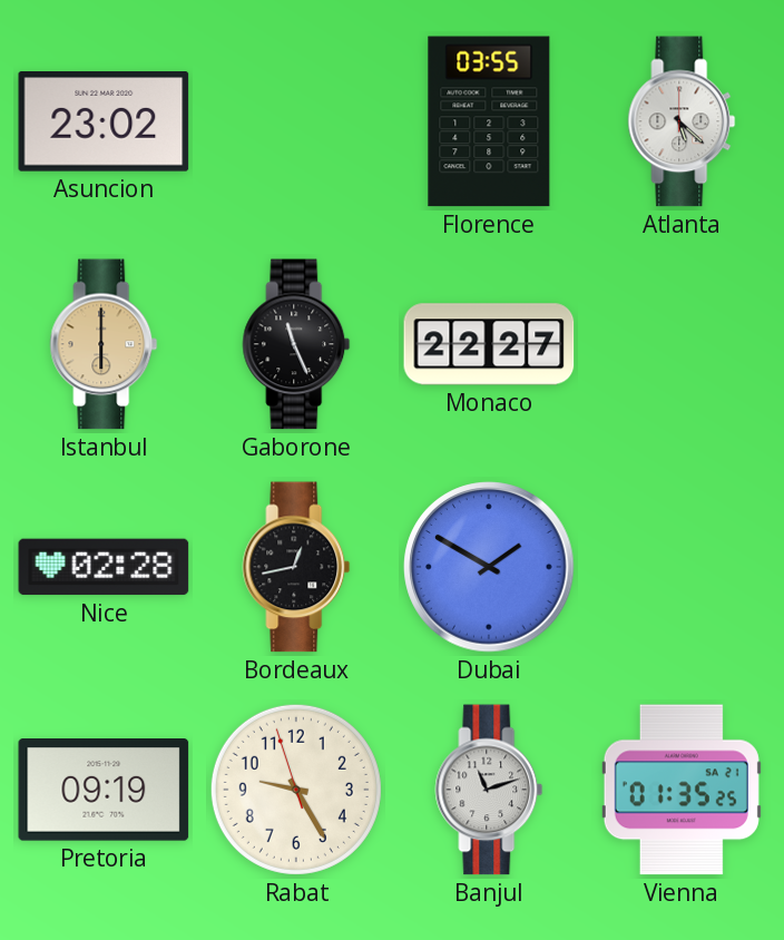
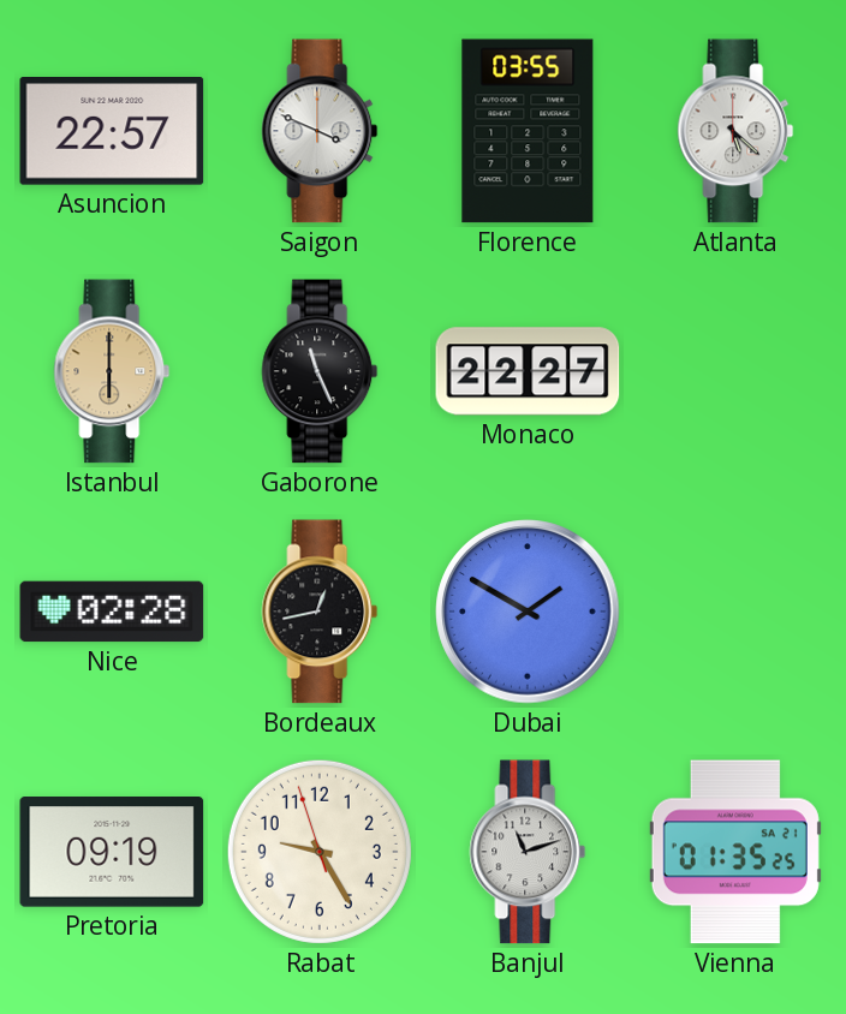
Asuncion: 23:02 -> 22:57 (112, 131)
Saigon: none -> 3:49 (320, 131)
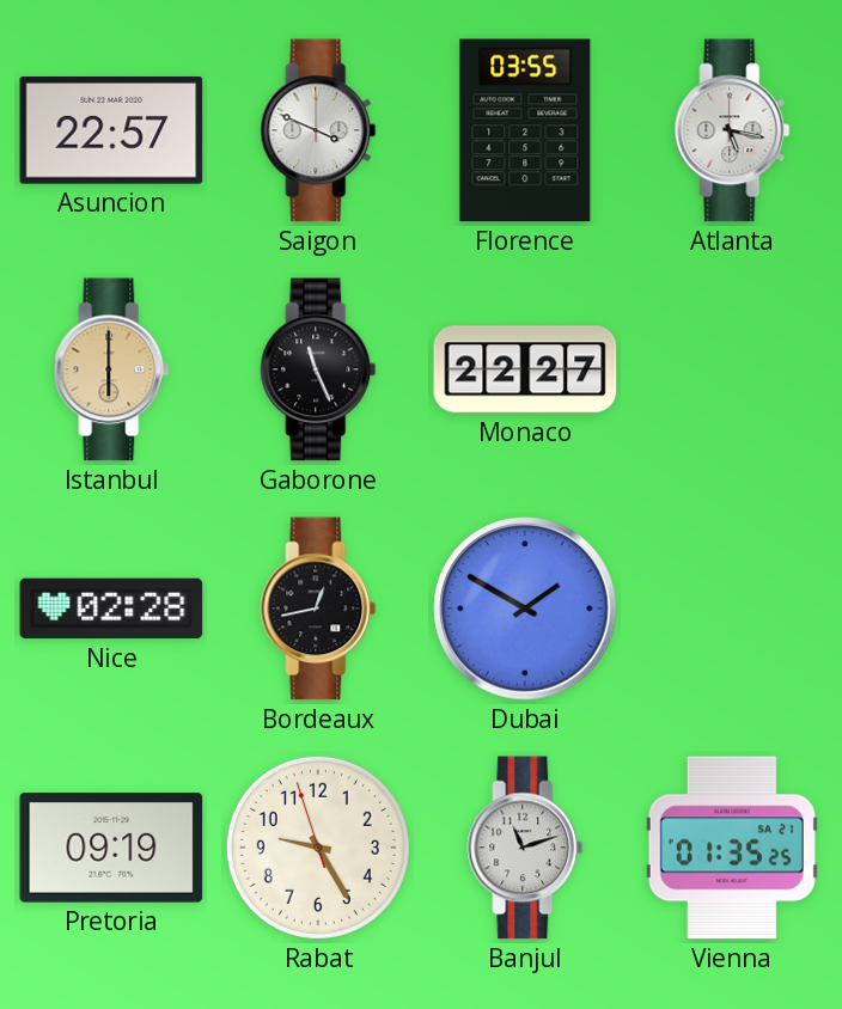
Atlanta: 5:22 -> 5:17 (732, 130)
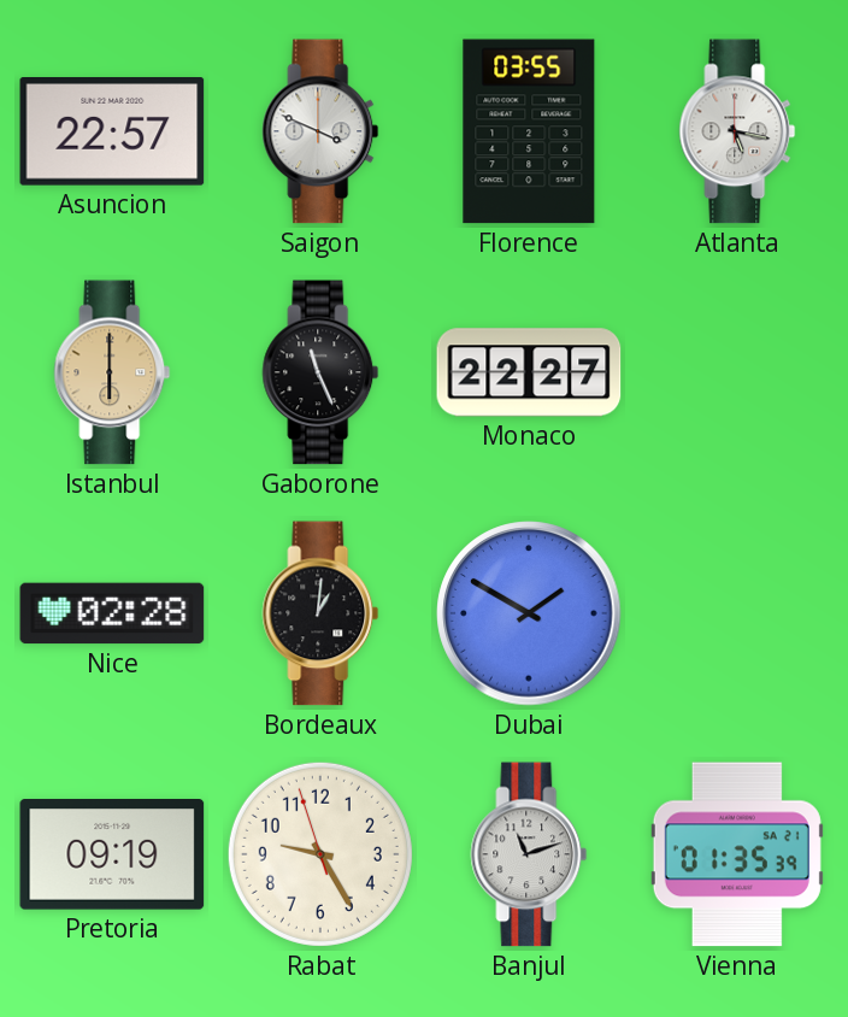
Bordeaux: 12:43 -> 1:01 (320, 613)
Vienna: 01:35:25 -> 01:35:39 (737, 854)
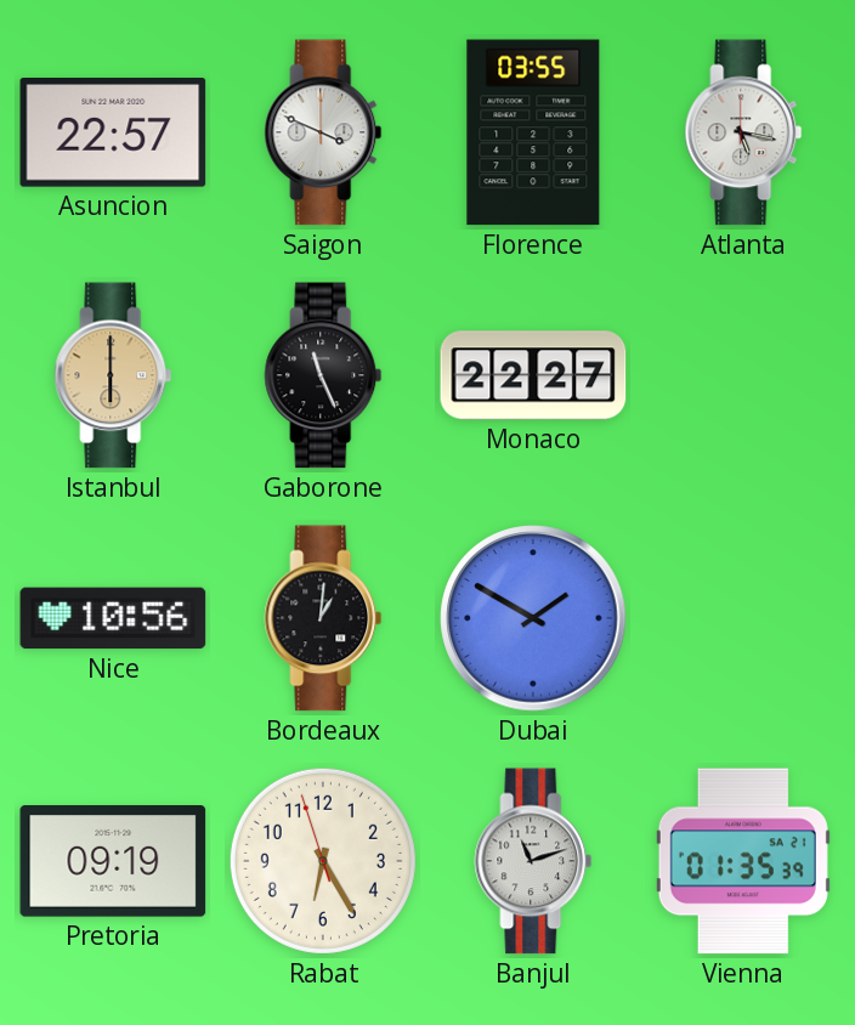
Nice: 02:28 -> 10:56 (113, 618)
Rabat: 9:24 -> 6:24 (323, 861)
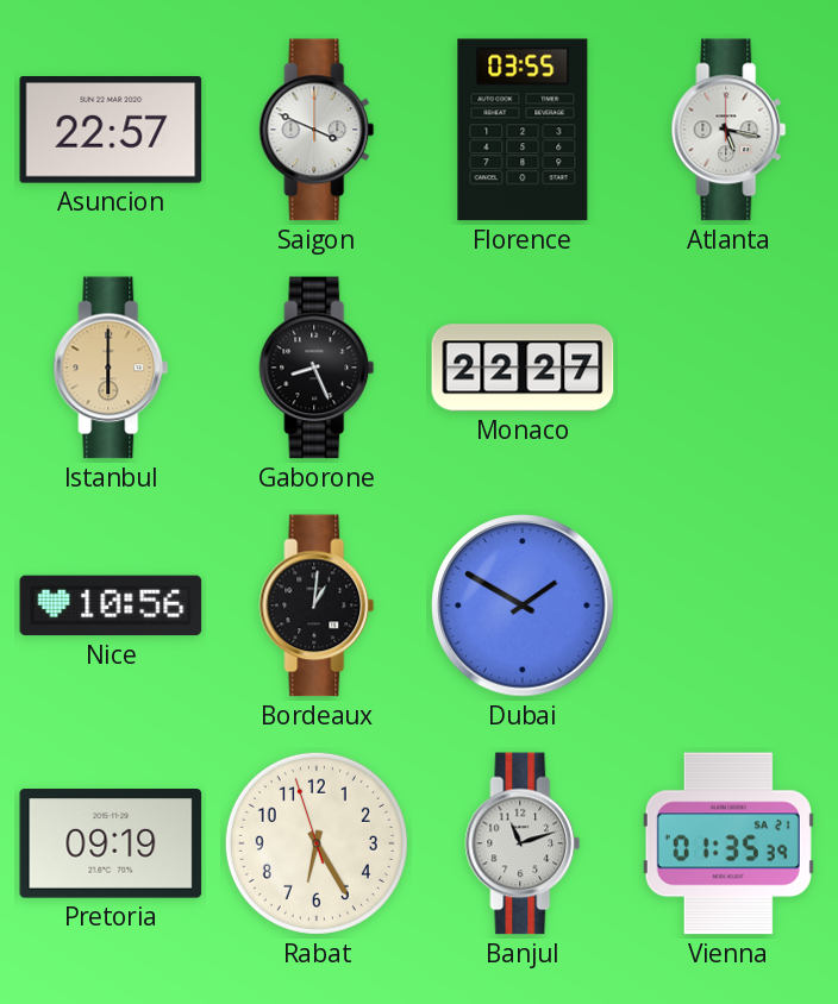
Gaborone: 11:26 -> 8:26 (317, 368)
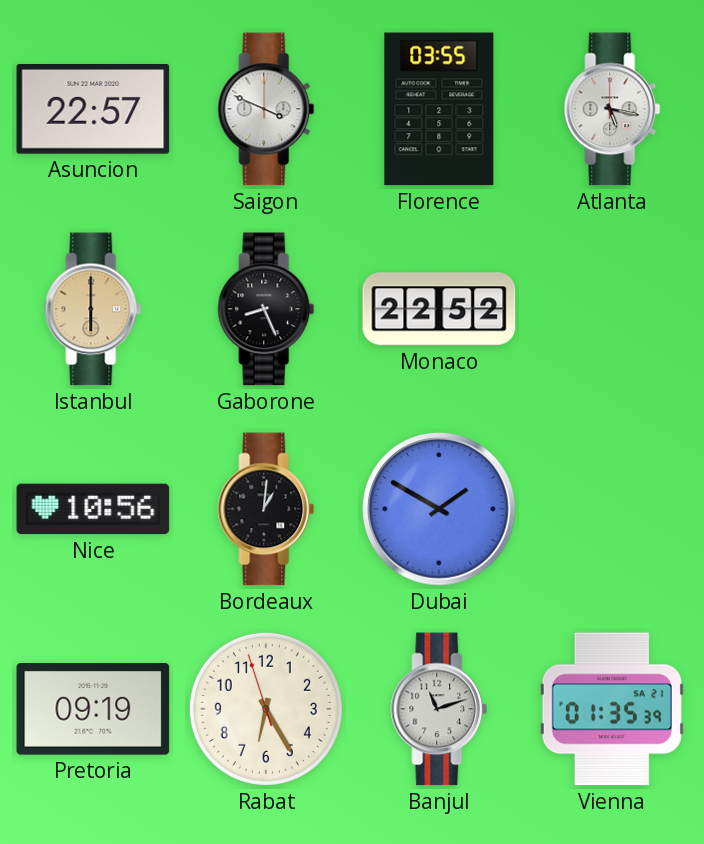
Monaco: 22:27 -> 22:52 (439, 309)
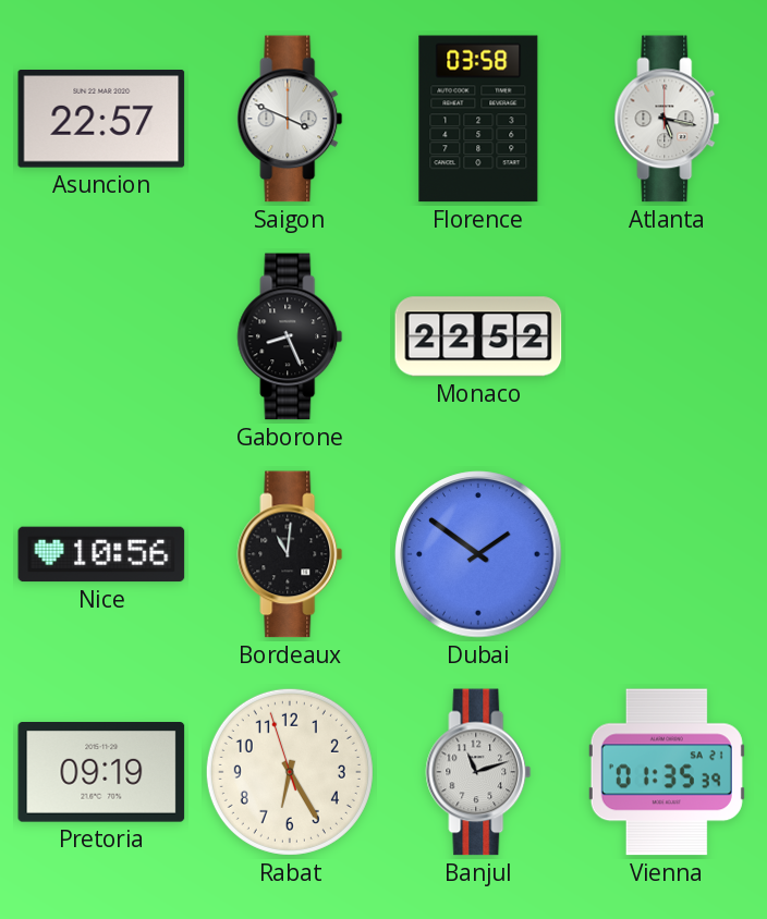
Florence: 03:55 -> 03:58 (478, 119)
Istanbul: 6:00 -> none (93, 309)
Bordeaux: 1:01 -> 11:01 (290, 554)
Dubai: 1:50 -> 1:51 (478, 554)
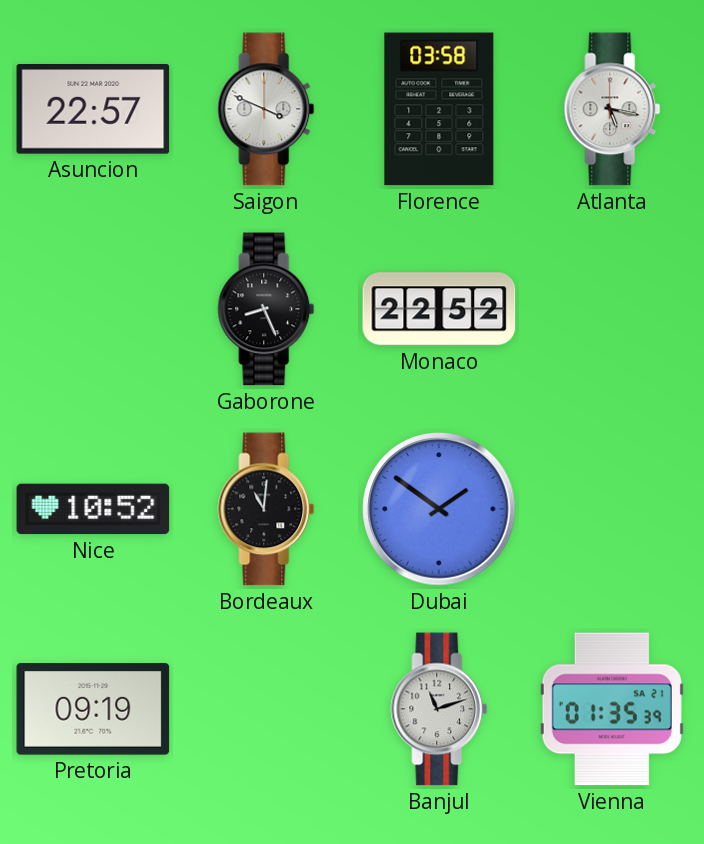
Nice: 10:56 -> 10:52 (93, 509)
Rabat: 6:24 -> none (290, 772)
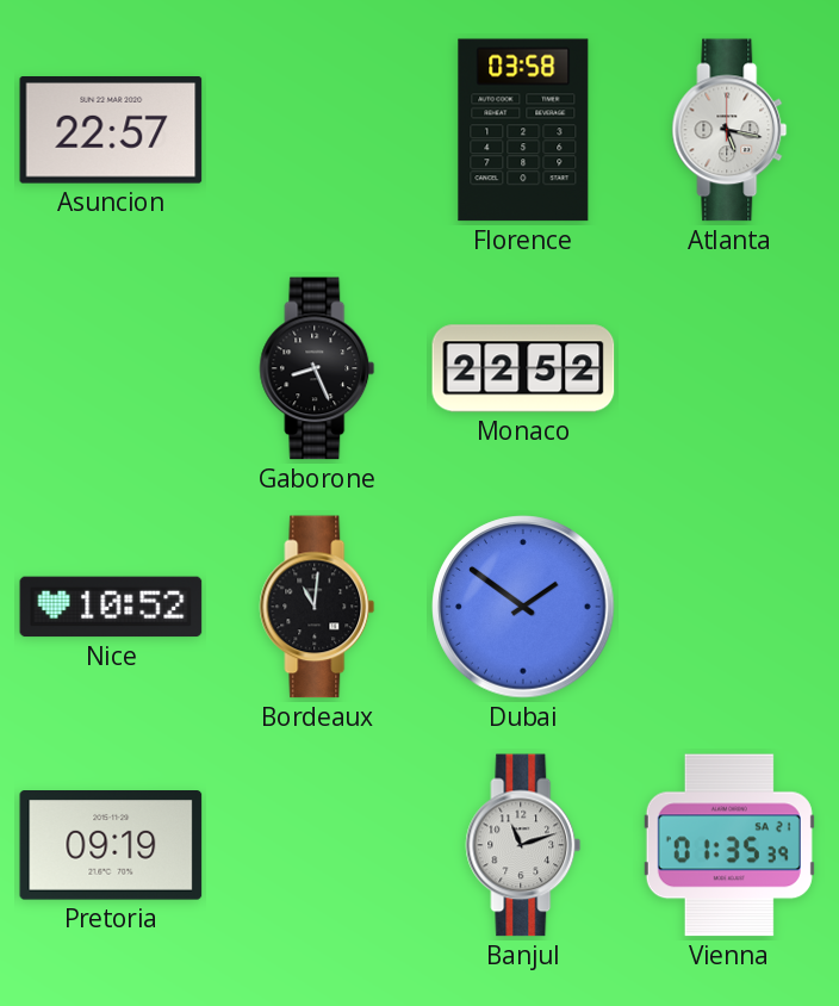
Saigon: 3:49 -> none (266, 109)
